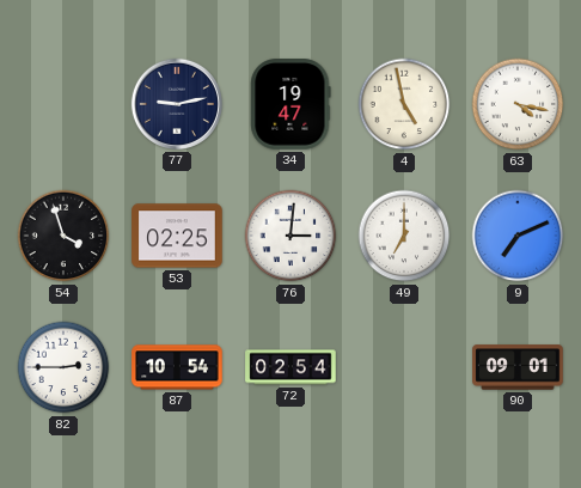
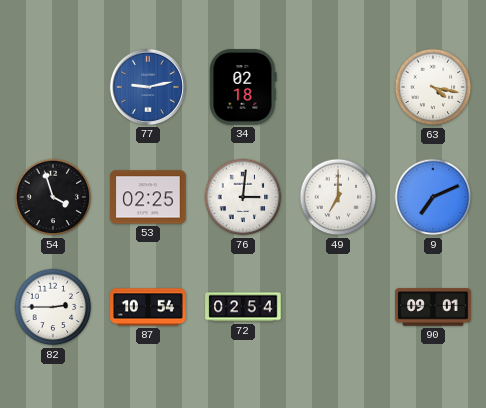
77 dial: navy -> blue (148, 87)
34: 19:47 -> 02:18 (243, 87)
4: 4:58 -> none (404, 104)
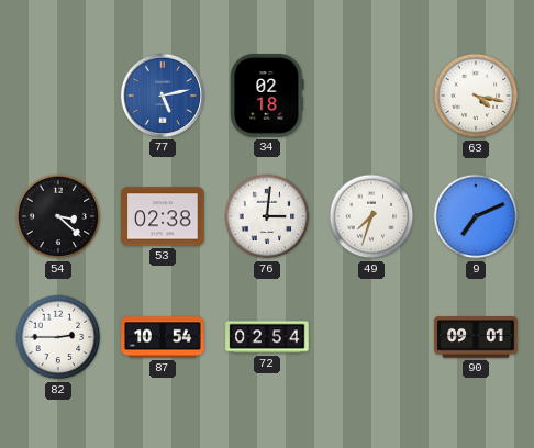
77: 9:13 -> 5:13 (163, 96)
54: 3:57 -> 3:22 (58, 216)
53: 02:25 -> 02:38 (163, 216)
49: 7:00 -> 7:33 (371, 216)
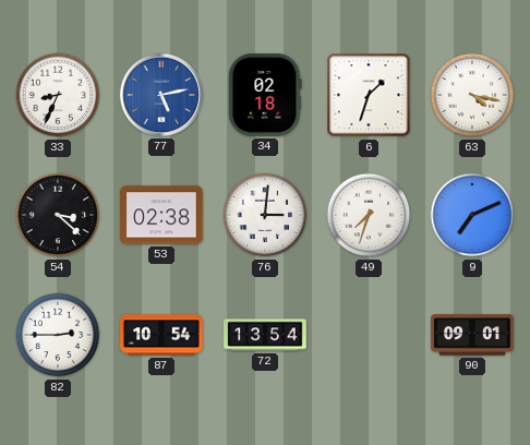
33: none -> 8:34 (58, 95)
6: none -> 1:33 (369, 95)
72: 02:54 -> 13:54 (265, 335)
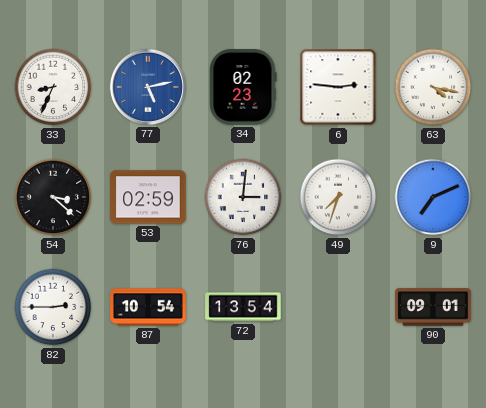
34: 02:18 -> 02:23 (243, 87)
6: 1:33 -> 2:46 (338, 87)
53: 02:38 -> 02:59 (148, 197)
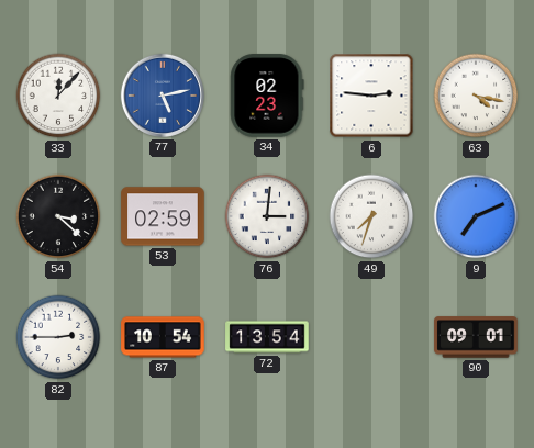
33: 8:34 -> 12:07 (58, 96)
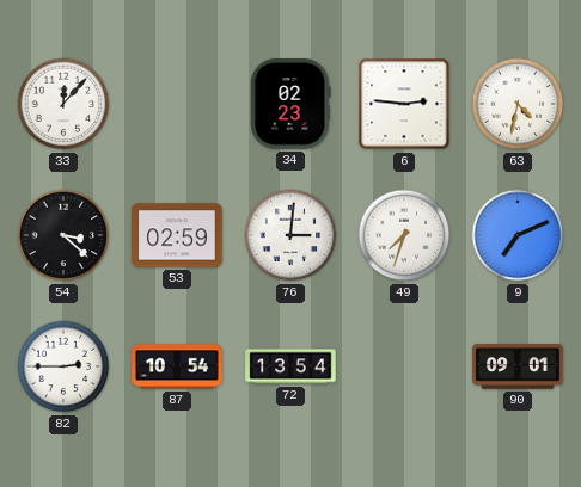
77: 5:13 -> none (163, 96)
63: 4:17 -> 4:32 (518, 104)
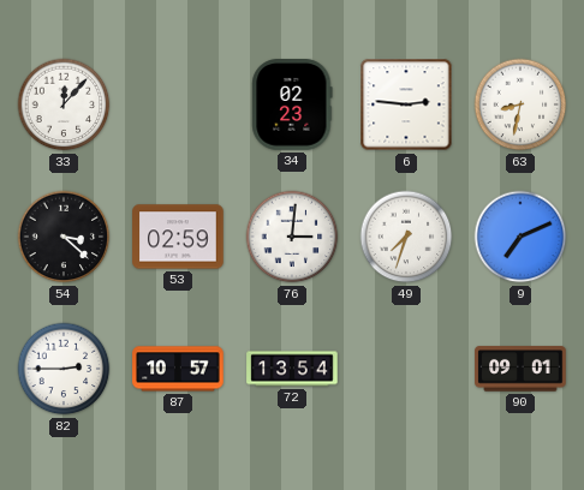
63: 4:32 -> 8:32 (520, 104)
87: 10:54 -> 10:57 (178, 369)
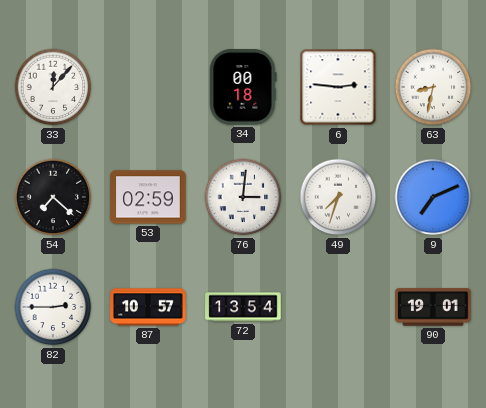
34: 02:23 -> 00:18 (243, 87)
54: 3:22 -> 7:22 (53, 197)
90: 09:01 -> 19:01 (433, 307)
